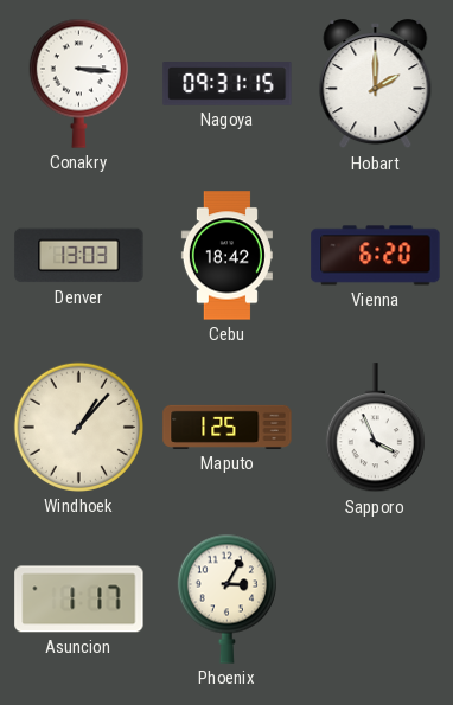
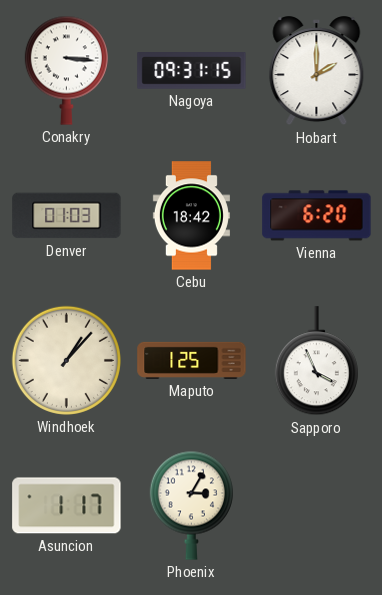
Denver: 13:03 -> 01:03 (67, 216)
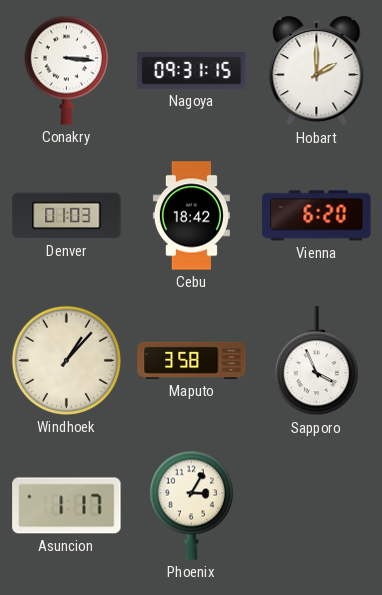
Maputo: 1:25 -> 3:58 (192, 360)
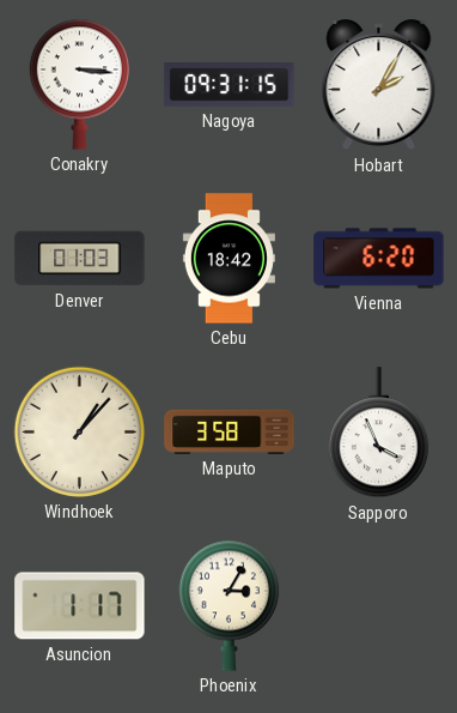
Hobart: 2:00 -> 2:05 (379, 85)
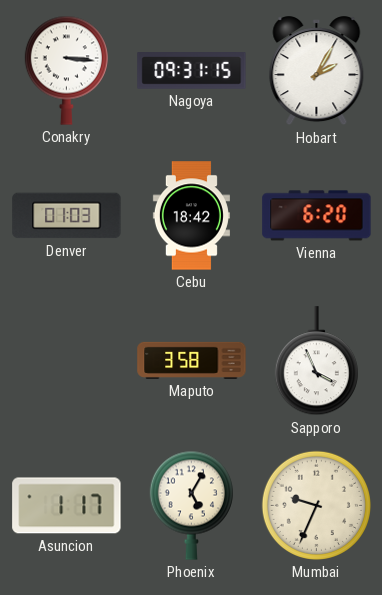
Windhoek: 1:07 -> none (79, 431)
Phoenix: 3:05 -> 5:05 (191, 505)
Mumbai: none -> 9:34 (316, 505)
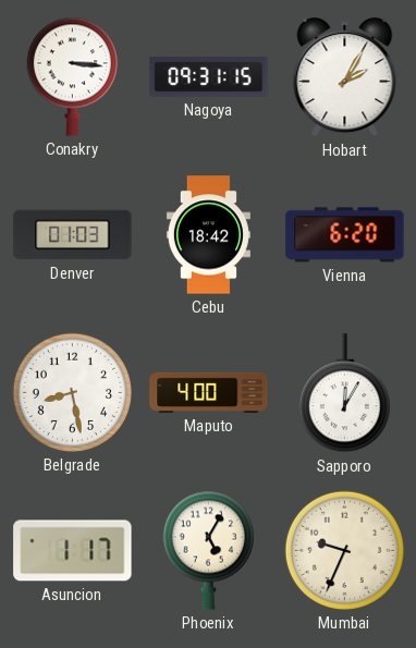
Belgrade: none -> 8:28 (72, 392)
Maputo: 3:58 -> 4:00 (209, 392)
Sapporo: 3:56 -> 12:05 (344, 393)
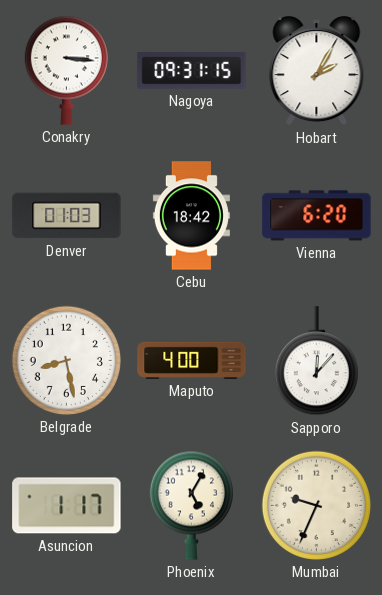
Sapporo: 12:05 -> 12:07 (316, 361)
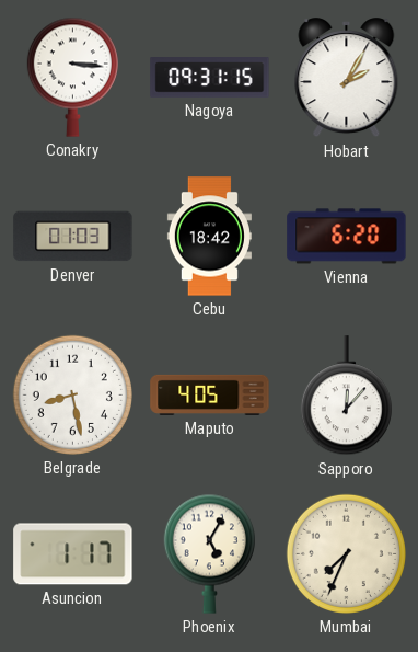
Maputo: 4:00 -> 4:05 (210, 394)
Mumbai: 9:34 -> 7:34 (346, 553)
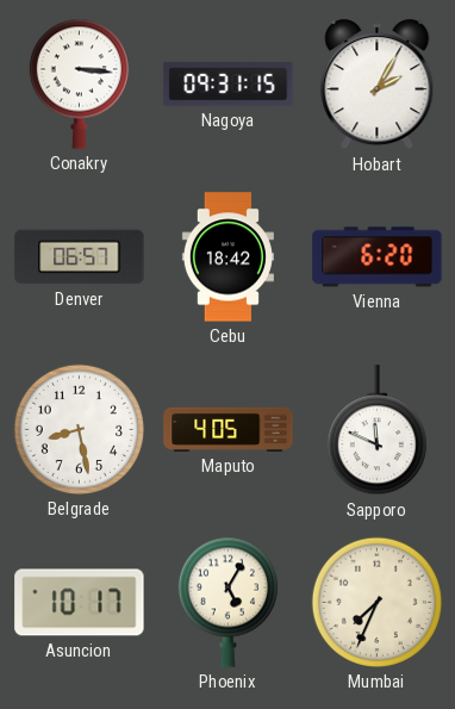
Denver: 01:03 -> 06:57 (80, 257)
Sapporo: 12:07 -> 11:49 (376, 430)
Asuncion: 1:17 -> 10:17 (80, 603)
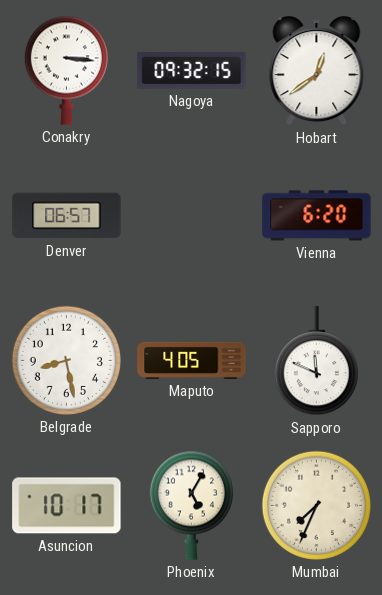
Nagoya: 09:31 -> 09:32 (192, 71)
Hobart: 2:05 -> 12:39 (317, 71)
Cebu: 18:42 -> none (227, 257)
